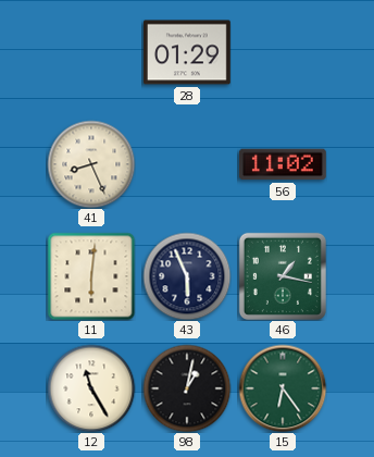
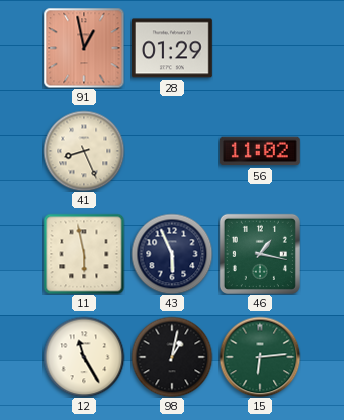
91: none -> 12:58 (84, 48)
11: 6:01 -> 5:58 (84, 254)
15: 6:24 -> 6:14 (260, 357)
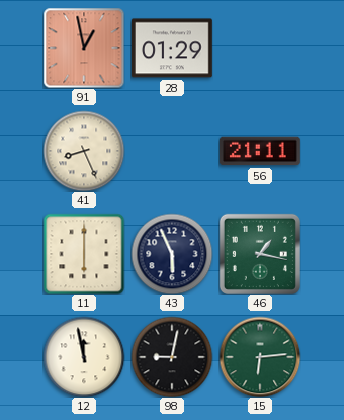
56: 11:02 -> 21:11 (260, 151)
11: 5:58 -> 6:00 (84, 254)
12: 11:25 -> 11:58 (84, 357)
98: 1:02 -> 9:02 (172, 357)
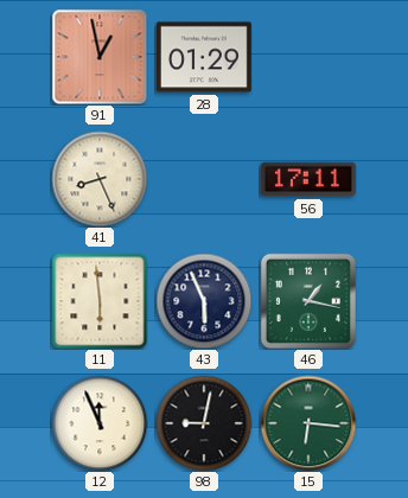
56: 21:11 -> 17:11 (308, 179)
11: 6:00 -> 5:59 (100, 301)
12: 11:58 -> 11:56 (100, 423)
15: 6:14 -> 6:16 (308, 423)
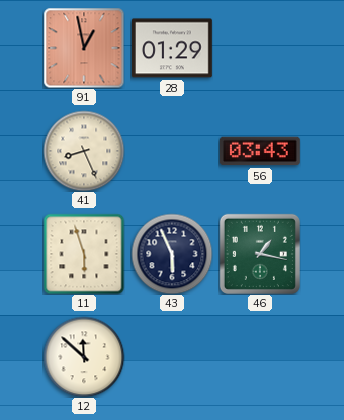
56: 17:11 -> 03:43 (260, 151)
11: 5:59 -> 5:57 (84, 254)
12: 11:56 -> 11:52 (84, 357)
98: 9:02 -> none (204, 423)
15: 6:16 -> none (308, 423)
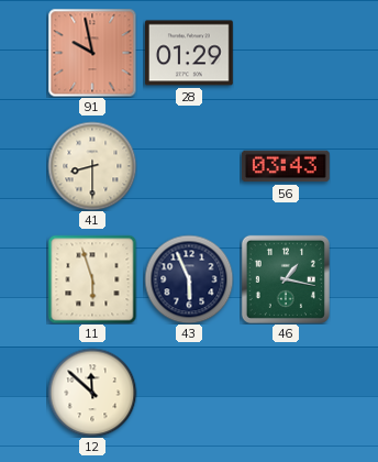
91: 12:58 -> 9:58 (92, 53)
41: 8:26 -> 8:30 (92, 166)
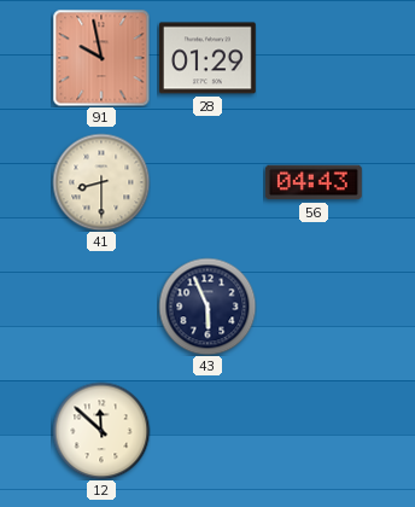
56: 03:43 -> 04:43 (314, 182)
11: 5:57 -> none (92, 279)
46: 1:17 -> none (286, 279)
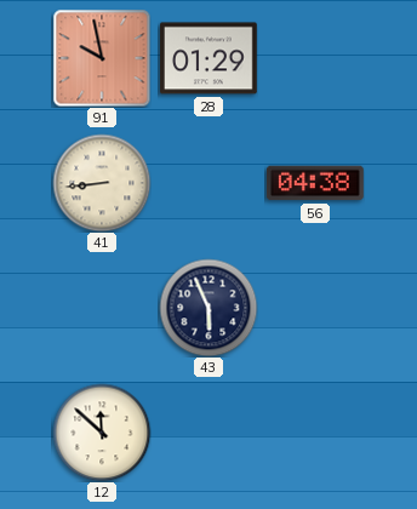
41: 8:30 -> 8:44 (102, 183)
56: 04:43 -> 04:38 (315, 183)
